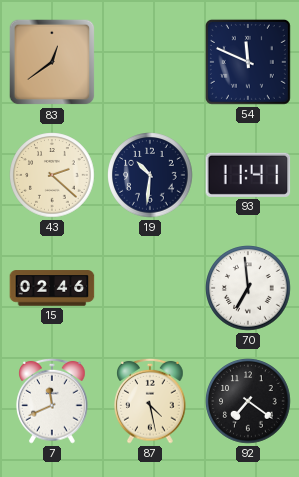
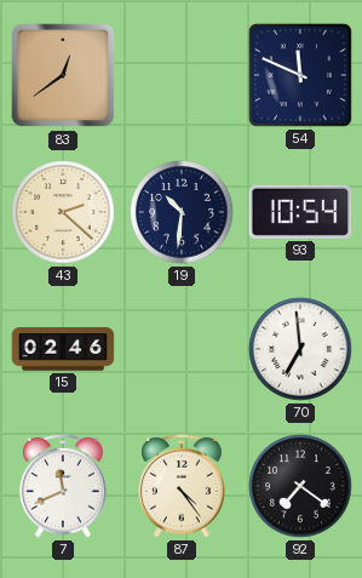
93: 11:41 -> 10:54 (300, 212)
87: 4:28 -> 4:24 (182, 486)
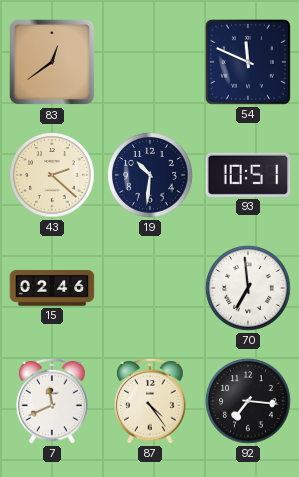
93: 10:54 -> 10:51 (248, 175)
92: 7:21 -> 7:16 (248, 401)
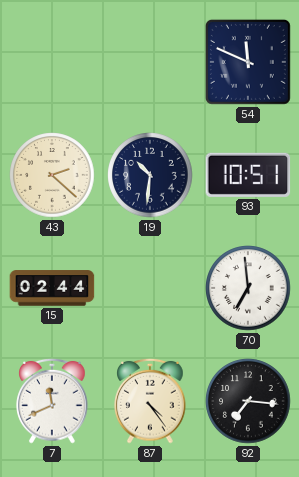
83: 12:39 -> none (52, 62)
15: 02:46 -> 02:44 (52, 288)
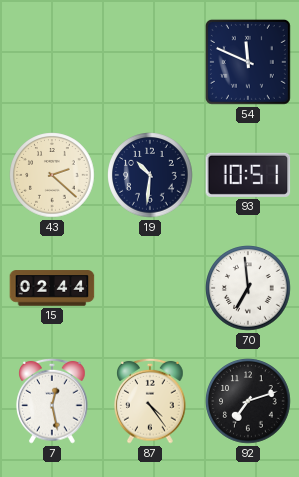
7: 11:41 -> 12:28 (52, 401)
92: 7:16 -> 7:12 (248, 401)
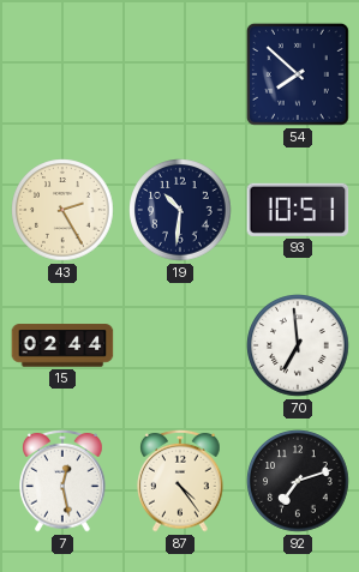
54: 11:49 -> 7:52 (298, 74)
43: 2:22 -> 2:25 (62, 210)
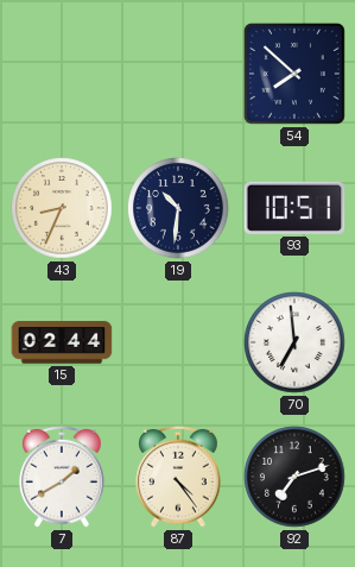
43: 2:25 -> 8:34 (62, 208)
7: 12:28 -> 1:40 (62, 477)
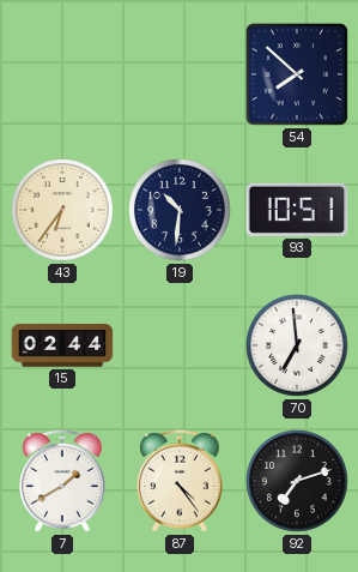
43: 8:34 -> 6:36 (62, 210)
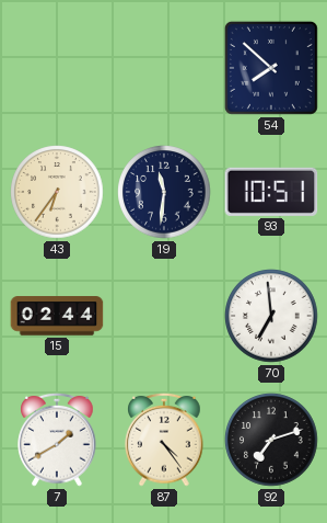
19: 10:31 -> 11:31 (164, 192)
